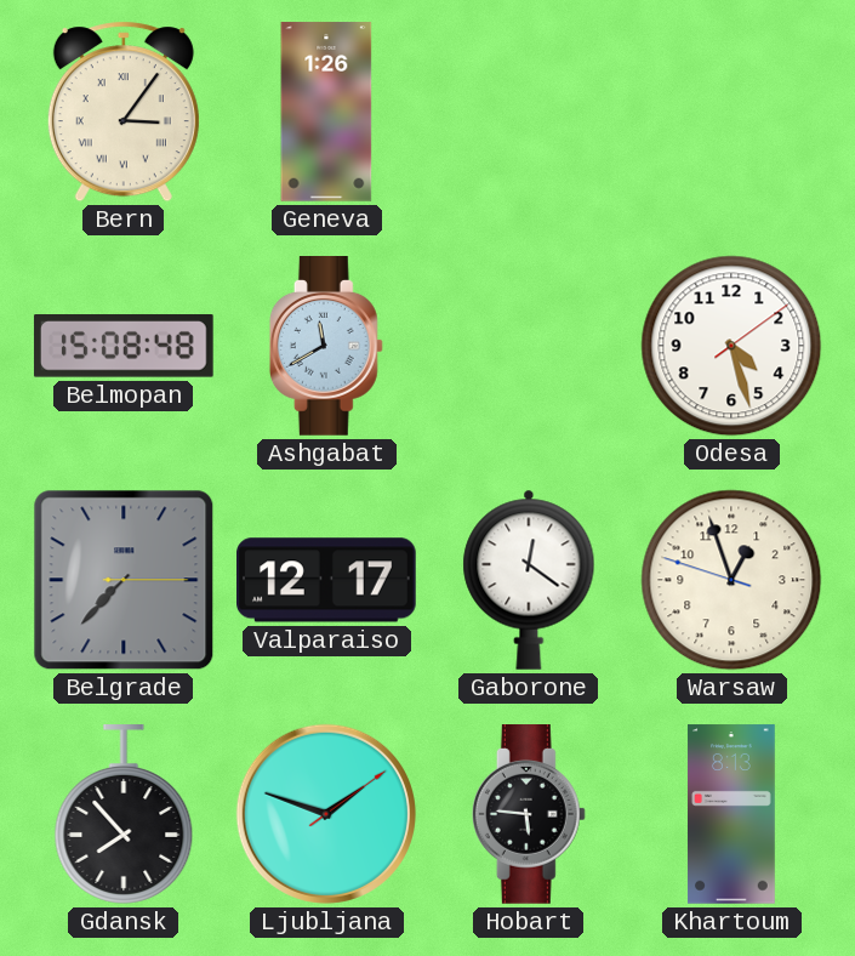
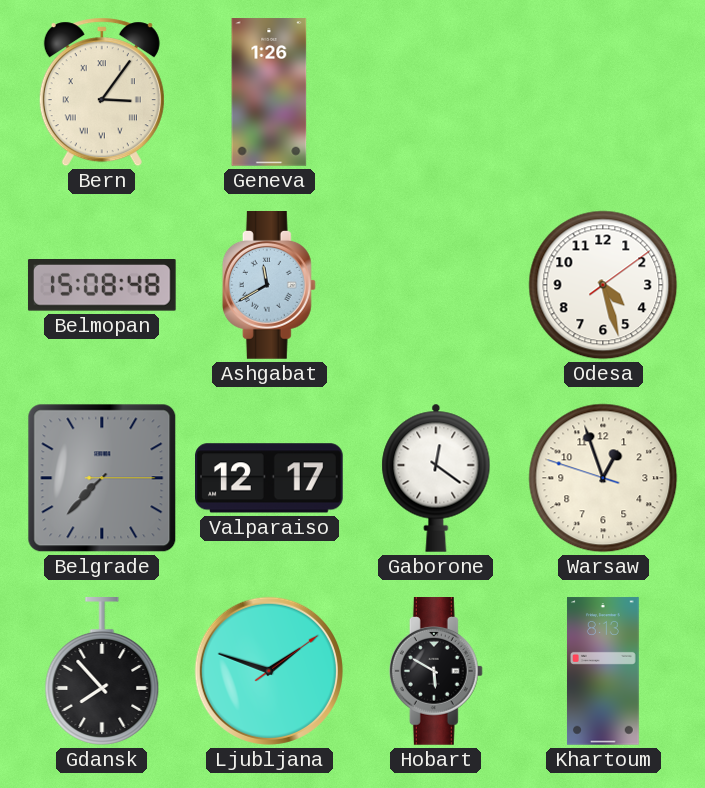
Hobart: 5:46 -> 5:50 (436, 672)
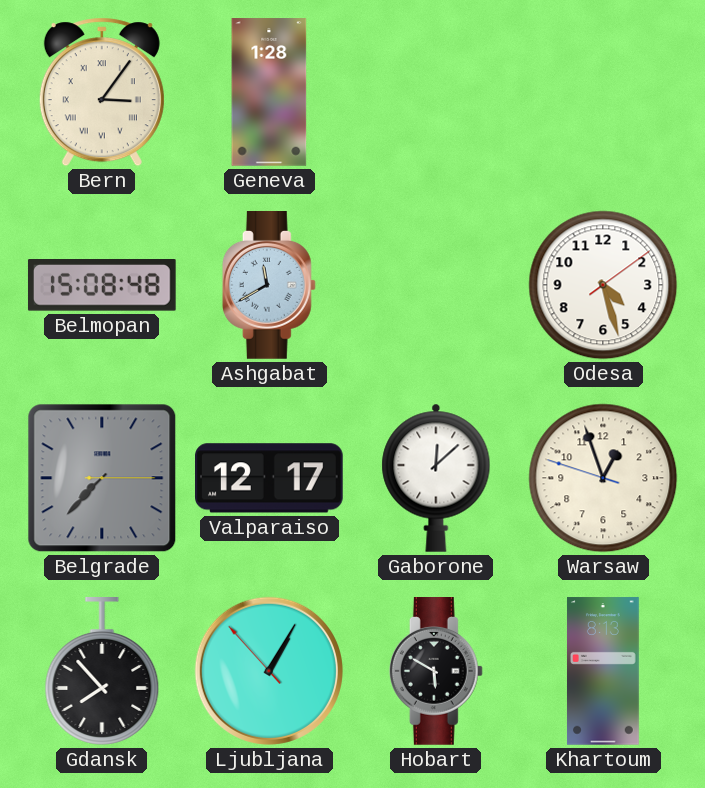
Geneva: 1:26 -> 1:28 (269, 92)
Gaborone: 12:21 -> 12:08 (436, 478)
Ljubljana: 1:48 -> 1:04 (269, 671)
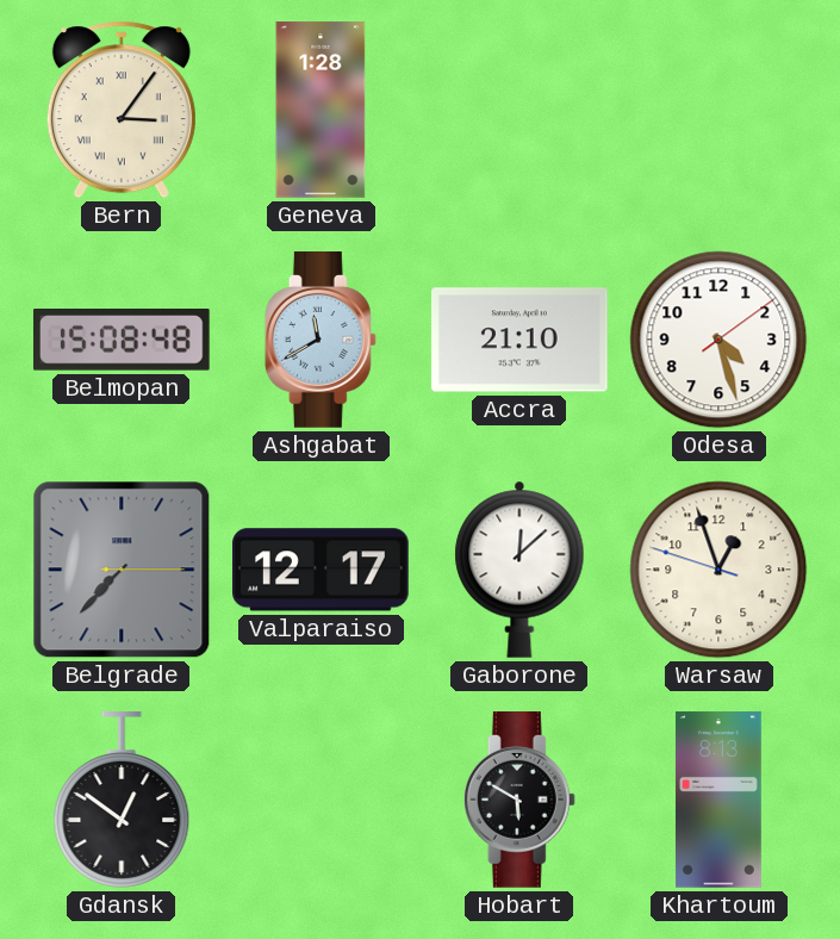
Accra: none -> 21:10 (521, 340)
Gdansk: 7:53 -> 12:51 (122, 801)
Ljubljana: 1:04 -> none (269, 671)
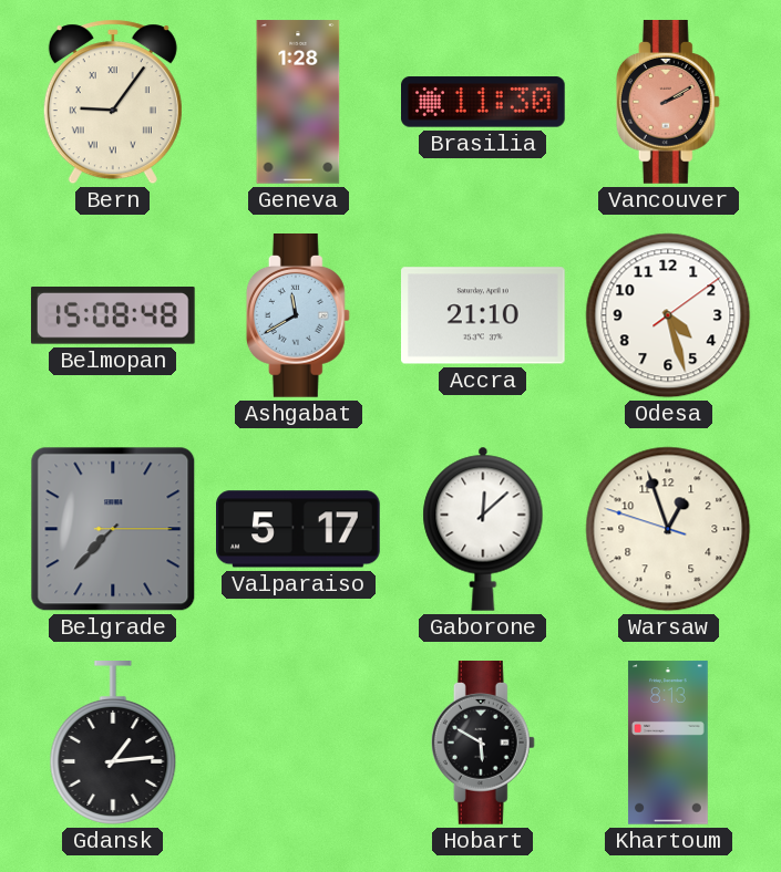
Bern: 3:06 -> 9:06 (113, 102)
Brasilia: none -> 11:30 (484, 102)
Vancouver: none -> 2:10 (668, 103)
Valparaiso: 12:17 -> 5:17 (299, 529)
Gdansk: 12:51 -> 1:14 (113, 744)
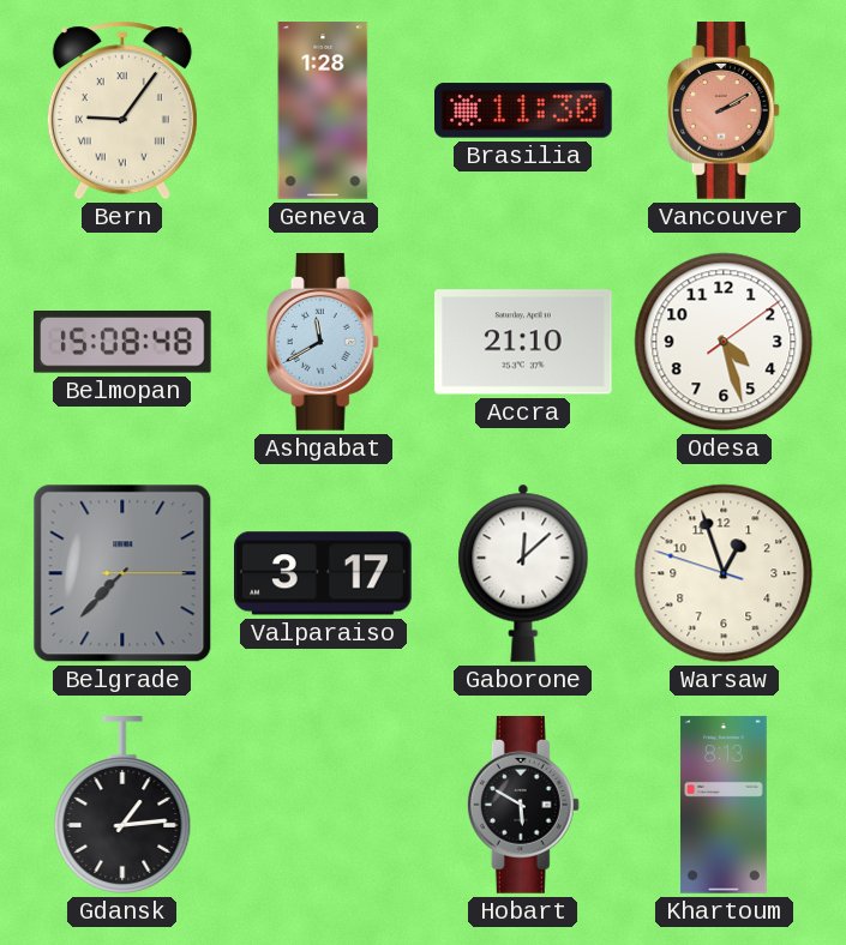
Valparaiso: 5:17 -> 3:17 (324, 573)
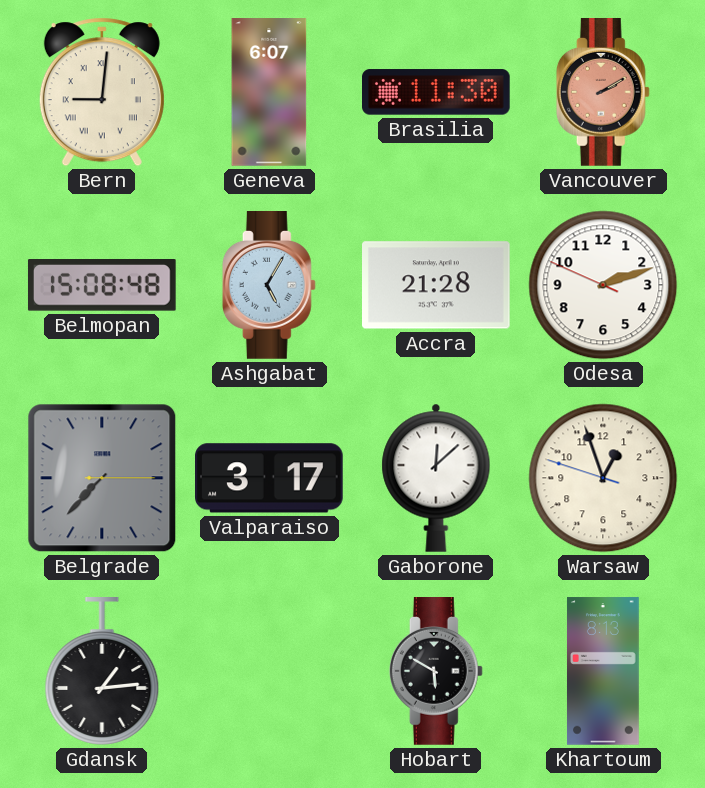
Bern: 9:06 -> 9:01 (102, 92)
Geneva: 1:28 -> 6:07 (269, 92)
Ashgabat: 11:40 -> 5:05 (269, 286)
Accra: 21:10 -> 21:28 (437, 285)
Odesa: 4:27 -> 2:11 (603, 285)
